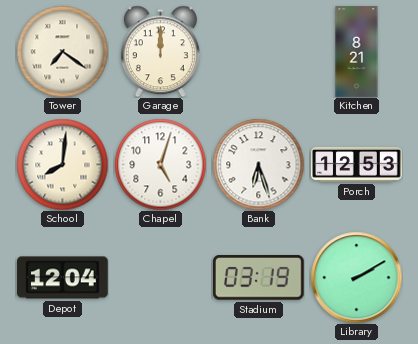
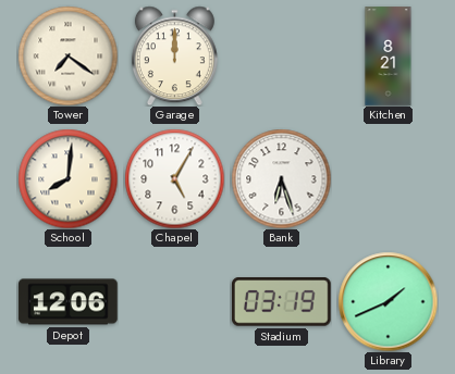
Chapel: 5:03 -> 5:05 (174, 178)
Porch: 12:53 -> none (357, 164)
Depot: 12:04 -> 12:06 (69, 302)
Library: 2:10 -> 1:41 (388, 301)
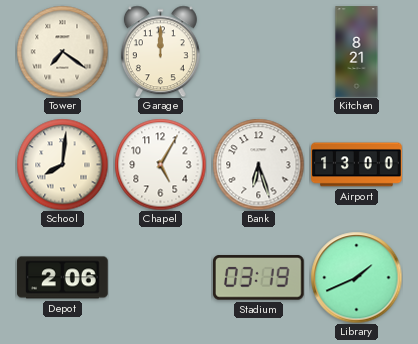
Airport: none -> 13:00 (357, 165)
Depot: 12:06 -> 2:06 (63, 278)
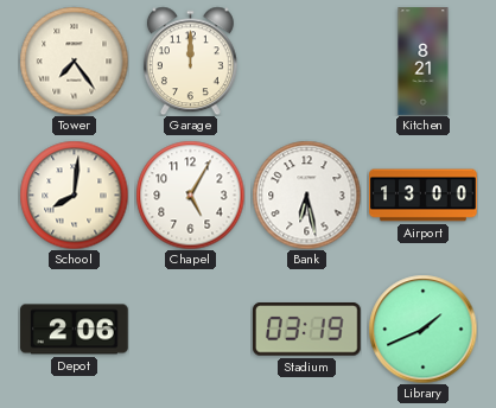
Tower: 7:21 -> 7:24 (74, 60)
Bank: 6:27 -> 6:28 (306, 195)
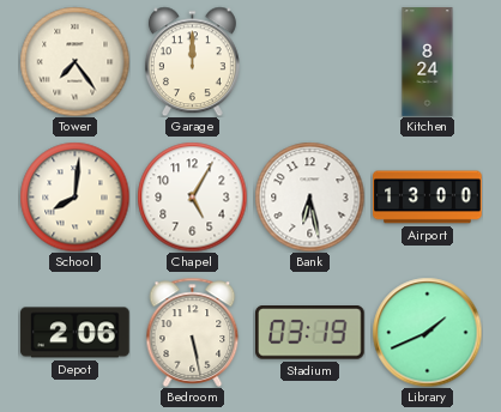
Kitchen: 8:21 -> 8:24 (428, 62)
Bedroom: none -> 5:28 (193, 332)
